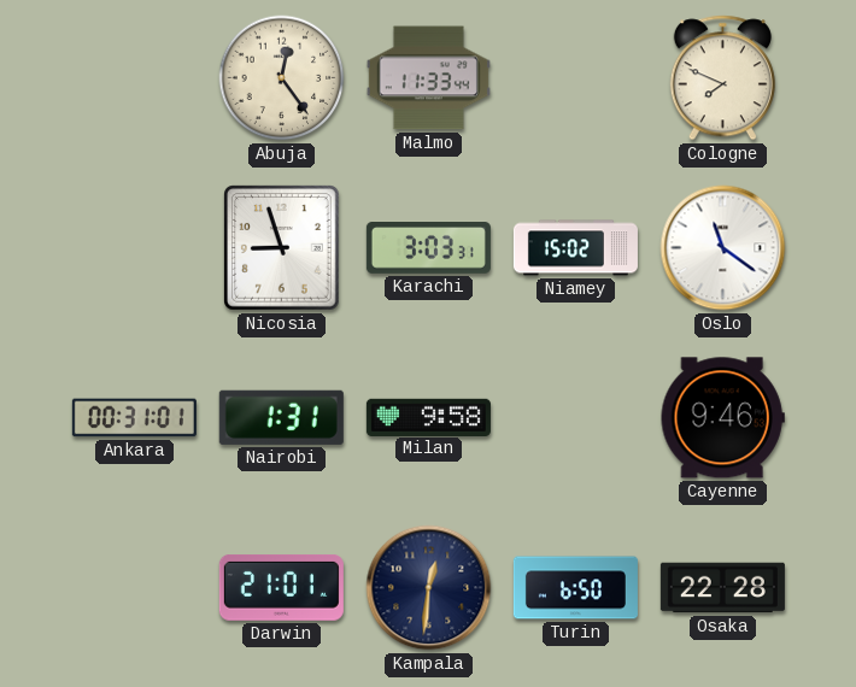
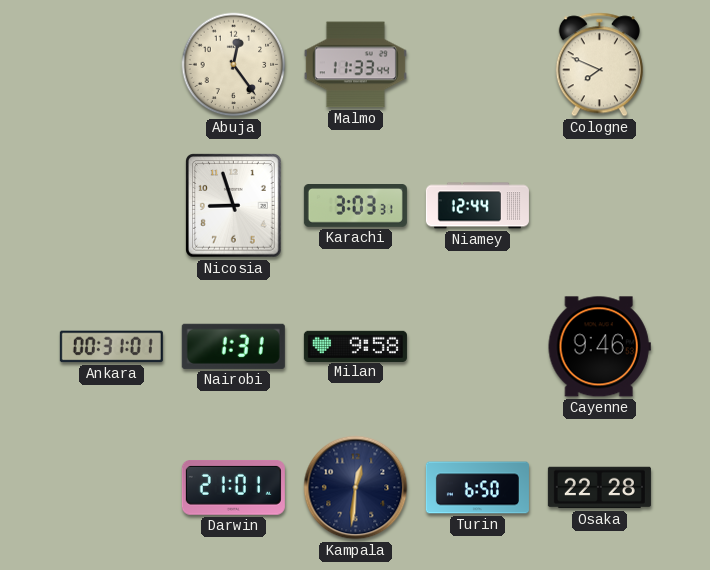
Niamey: 15:02 -> 12:44 (477, 206)
Oslo: 11:21 -> none (723, 248)
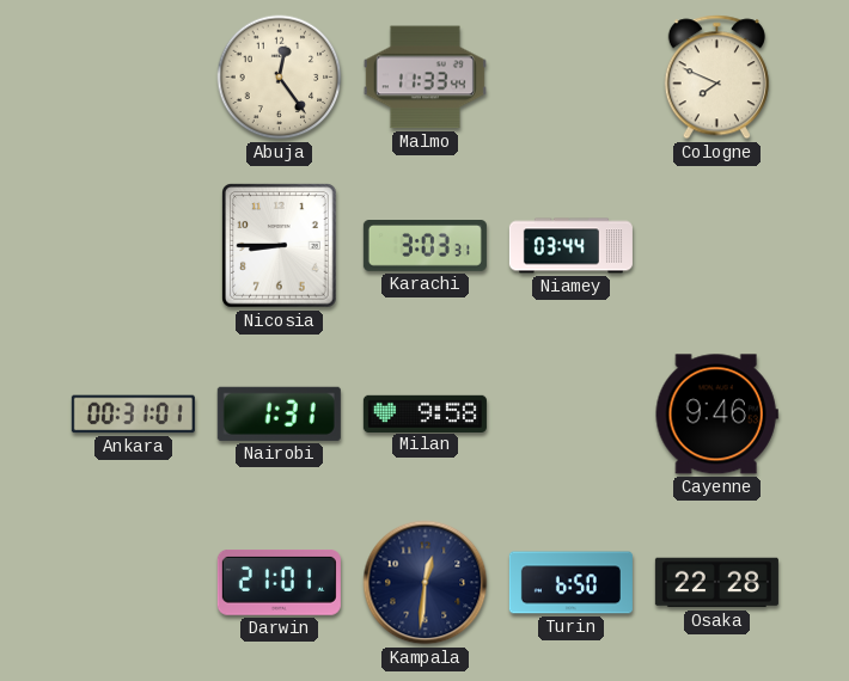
Nicosia: 8:57 -> 8:45 (280, 246)
Niamey: 12:44 -> 03:44 (570, 246)
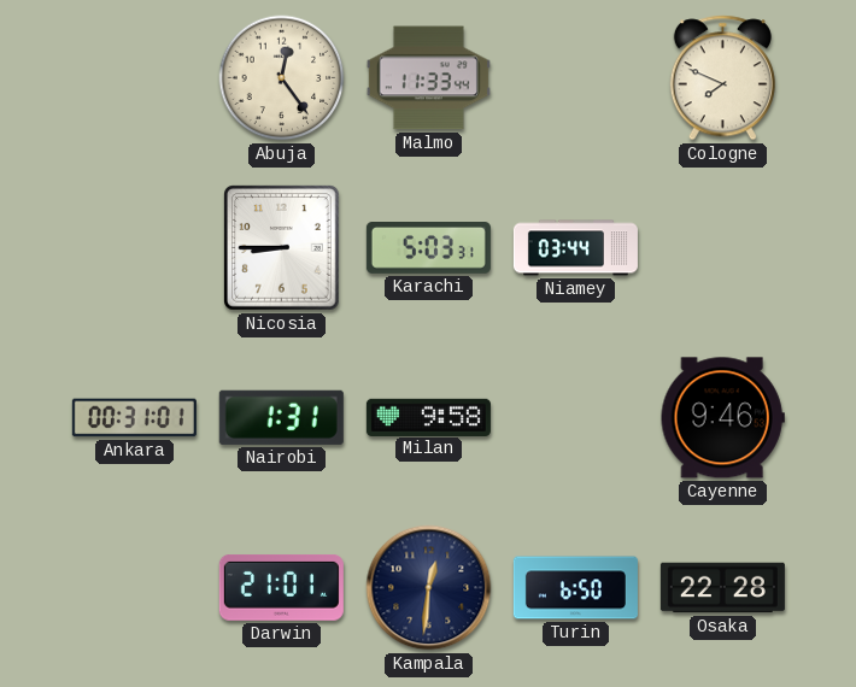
Karachi: 3:03 -> 5:03 (428, 248)
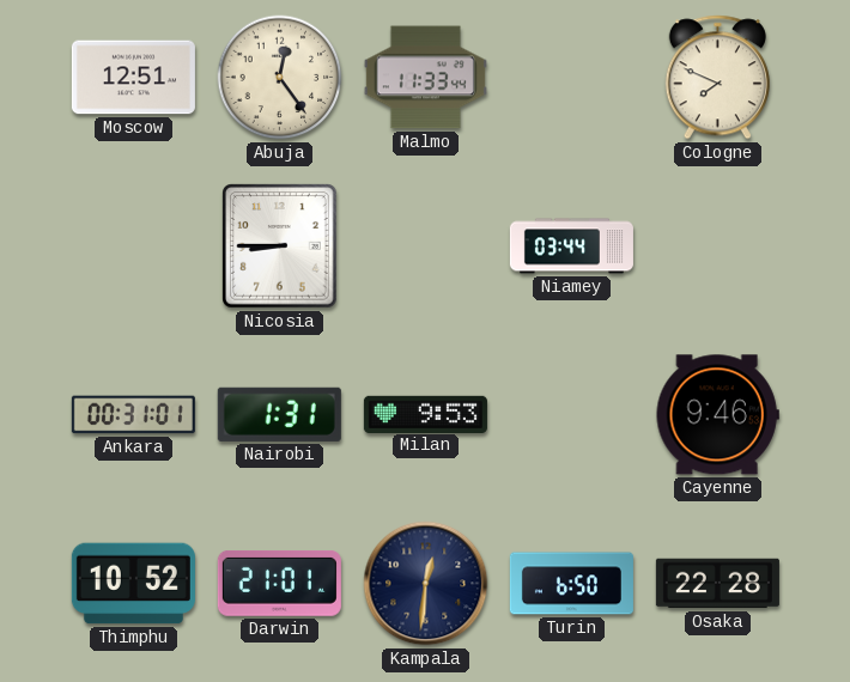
Moscow: none -> 12:51 (133, 78)
Karachi: 5:03 -> none (428, 248)
Milan: 9:58 -> 9:53 (425, 414)
Thimphu: none -> 10:52 (133, 584)
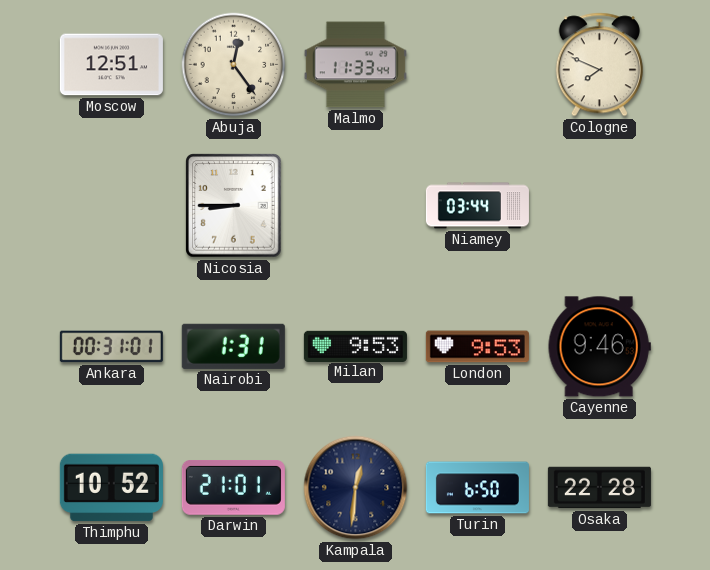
London: none -> 9:53 (477, 347)
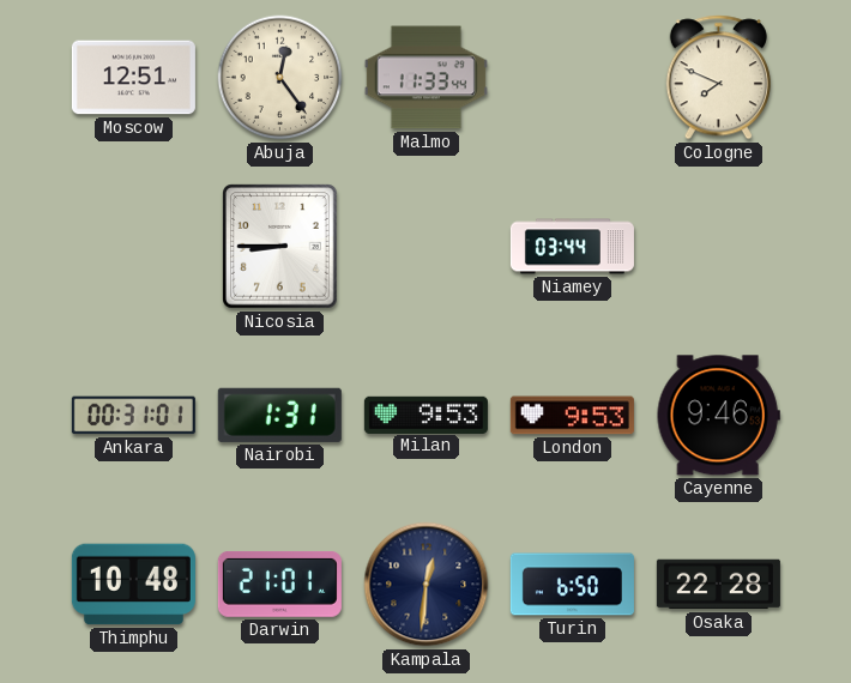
Thimphu: 10:52 -> 10:48 (133, 585)
